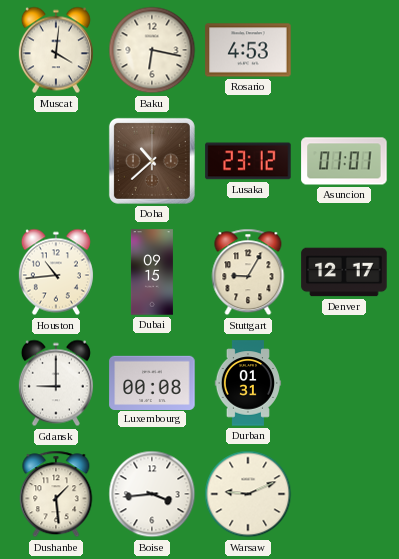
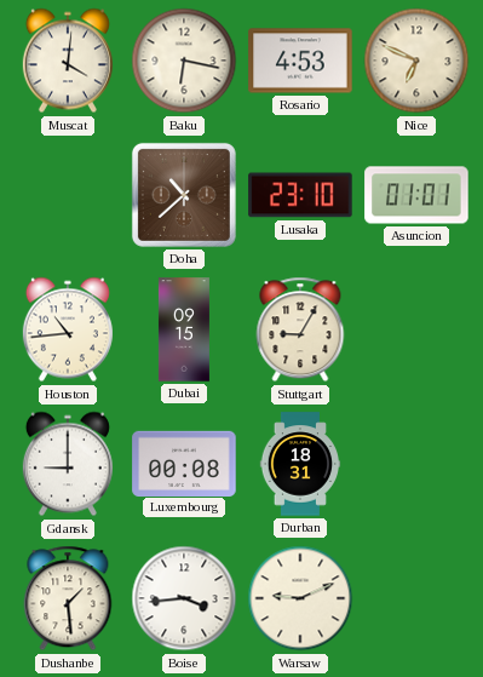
Nice: none -> 6:49 (416, 61)
Lusaka: 23:12 -> 23:10 (300, 195)
Denver: 12:17 -> none (344, 272)
Durban: 01:31 -> 18:31 (300, 464)
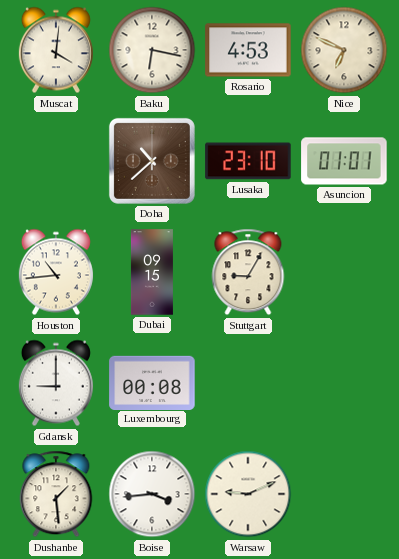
Durban: 18:31 -> none (300, 464)
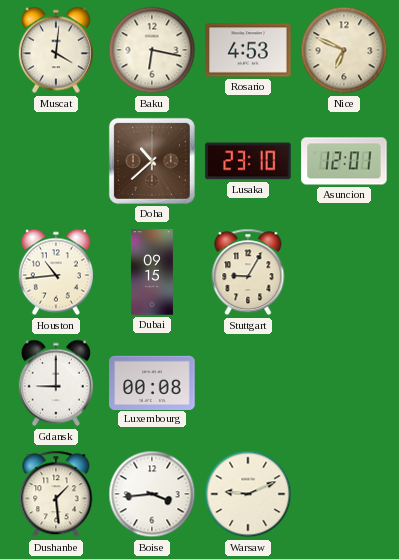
Asuncion: 01:01 -> 12:01 (344, 161)
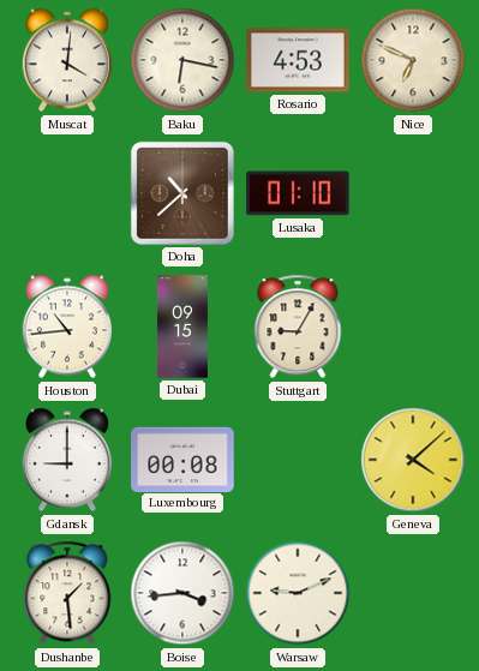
Lusaka: 23:10 -> 01:10 (298, 193)
Asuncion: 12:01 -> none (344, 161)
Geneva: none -> 4:08 (413, 460)
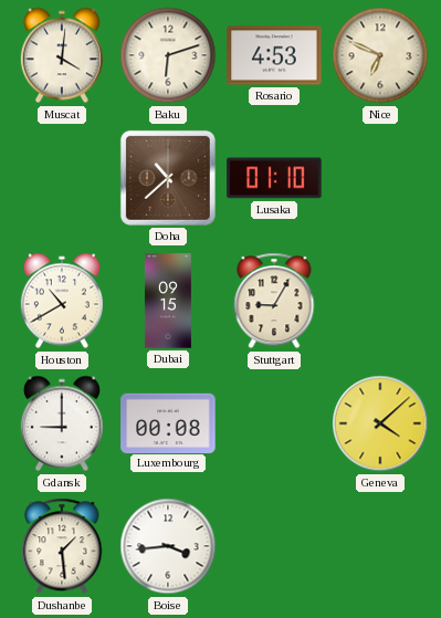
Baku: 6:17 -> 6:12 (168, 55)
Houston: 10:44 -> 10:40 (62, 301)
Warsaw: 9:11 -> none (298, 593)
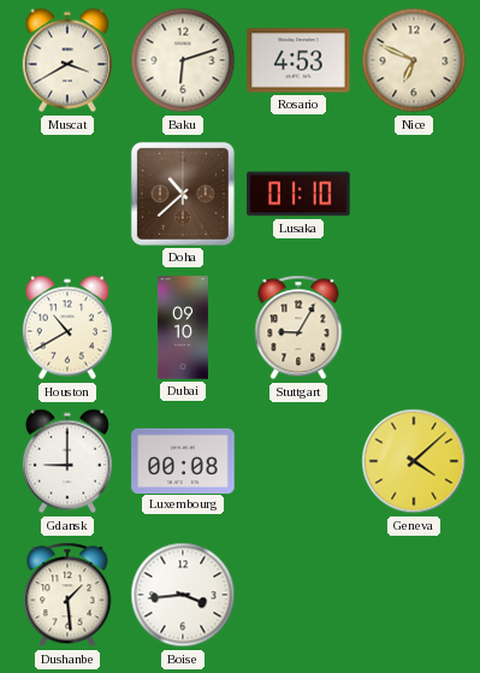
Muscat: 4:01 -> 3:40 (67, 60)
Dubai: 09:15 -> 09:10 (183, 327)
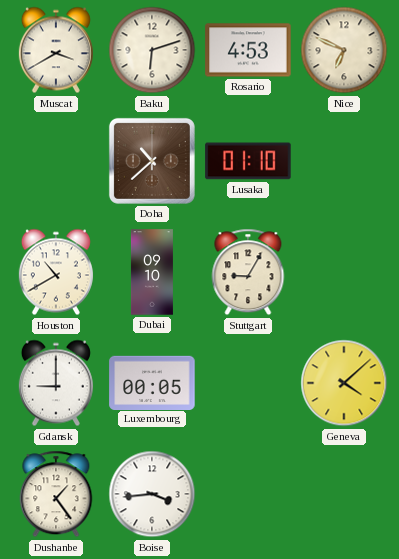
Luxembourg: 00:08 -> 00:05 (152, 382)
Dushanbe: 1:29 -> 1:24 (56, 494)
